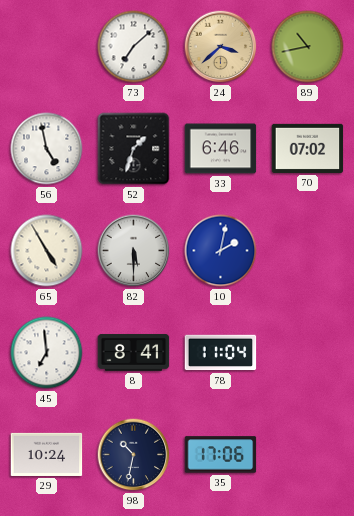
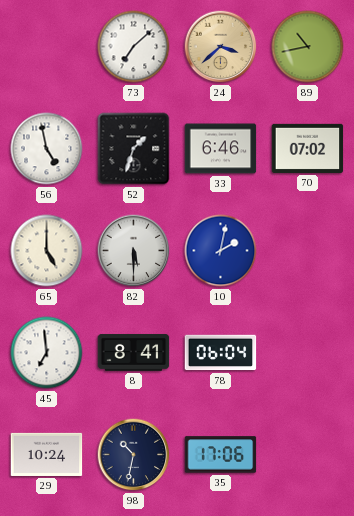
65: 4:55 -> 5:00 (47, 251)
78: 11:04 -> 06:04 (221, 353)
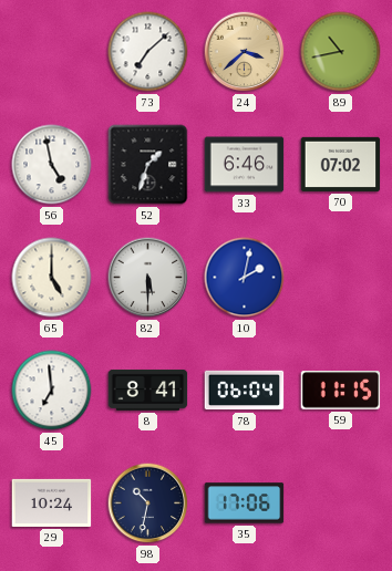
59: none -> 11:15 (341, 391)
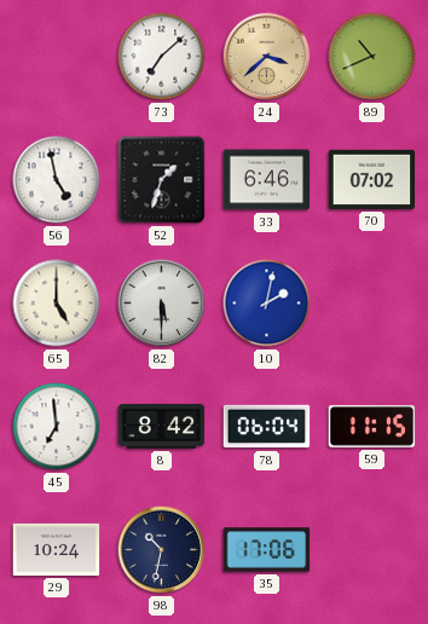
89: 10:43 -> 10:41 (372, 57)
8: 8:41 -> 8:42 (162, 426)
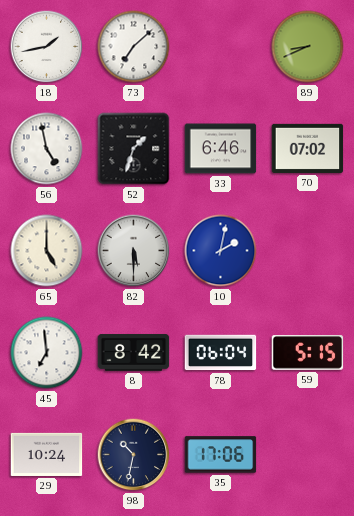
18: none -> 1:43 (47, 47)
24: 3:38 -> none (267, 57)
89: 10:41 -> 8:41 (308, 47)
59: 11:15 -> 5:15 (308, 353)
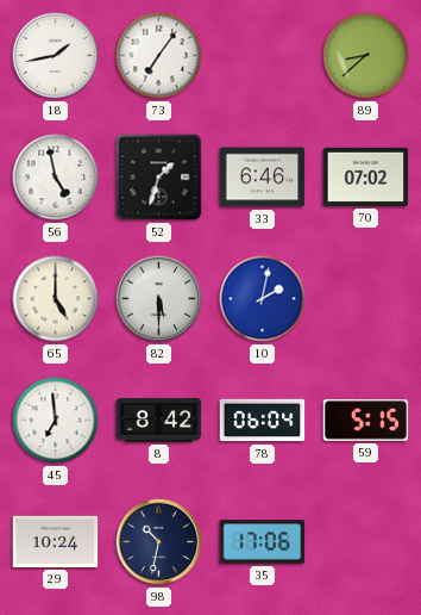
73: 7:08 -> 7:06 (159, 56)
89: 8:41 -> 8:38 (366, 56)
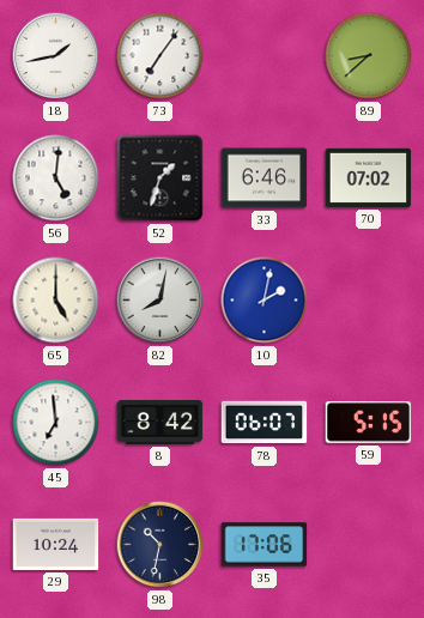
56: 4:58 -> 5:01 (56, 178)
82: 5:30 -> 8:02 (160, 301)
78: 06:04 -> 06:07 (265, 423)
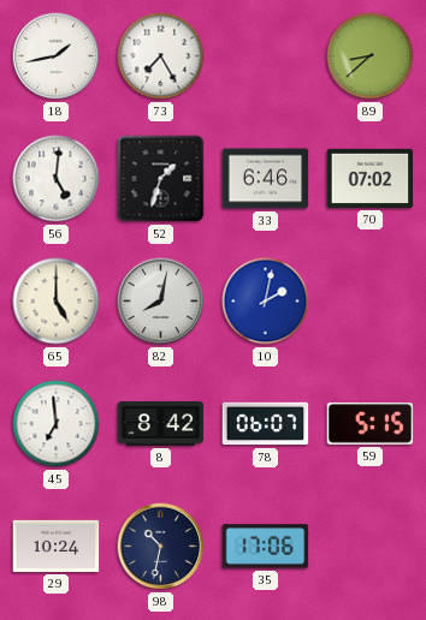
73: 7:06 -> 7:25 (161, 56)
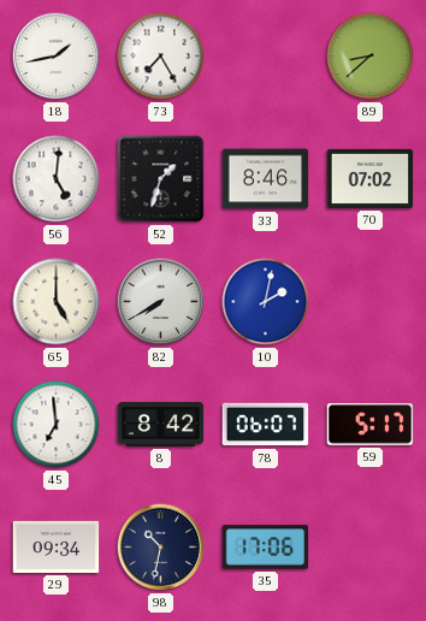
33: 6:46 -> 8:46 (266, 179)
82: 8:02 -> 7:40 (161, 302)
59: 5:15 -> 5:17 (371, 425)
29: 10:24 -> 09:34 (57, 546)
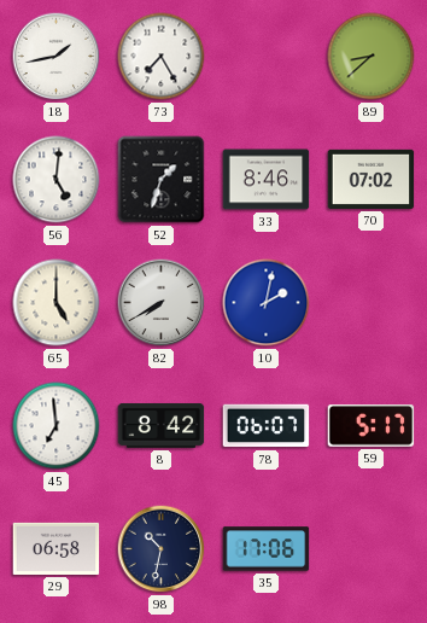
29: 09:34 -> 06:58 (57, 548)
